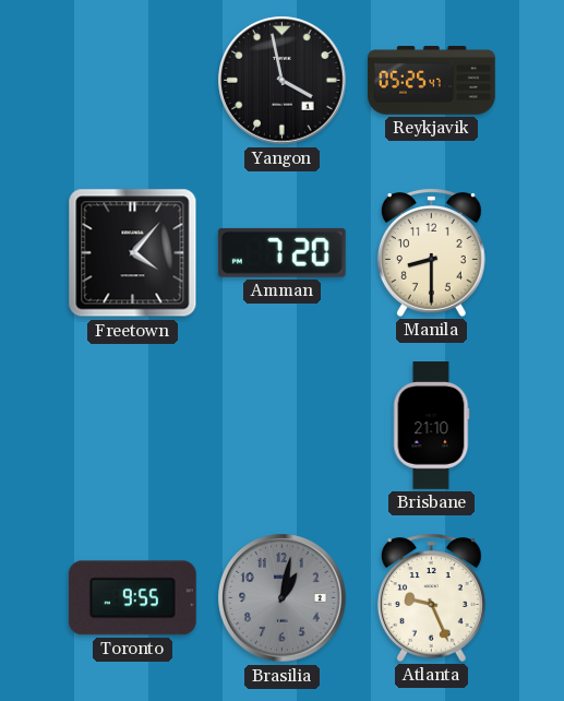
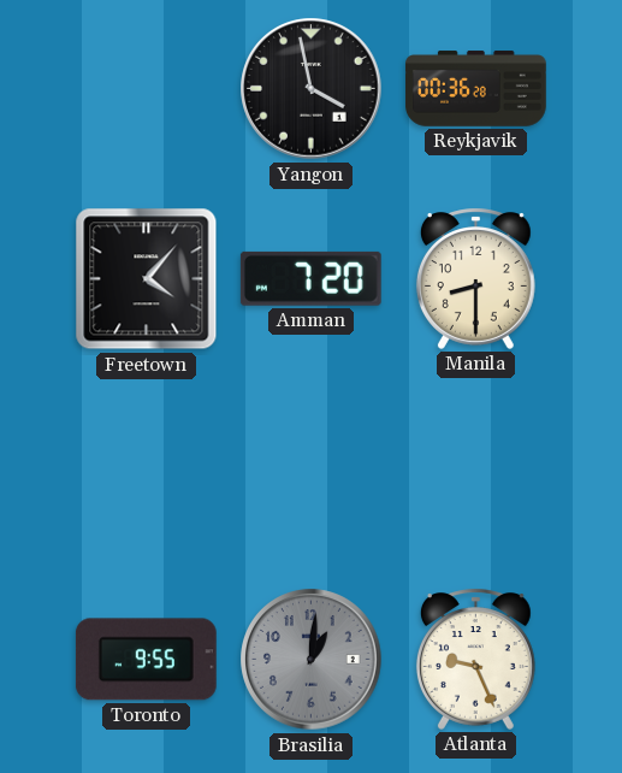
Reykjavik: 05:25 -> 00:36 (476, 89)
Brisbane: 21:10 -> none (431, 426)
Brasilia: 1:02 -> 1:01 (312, 660)
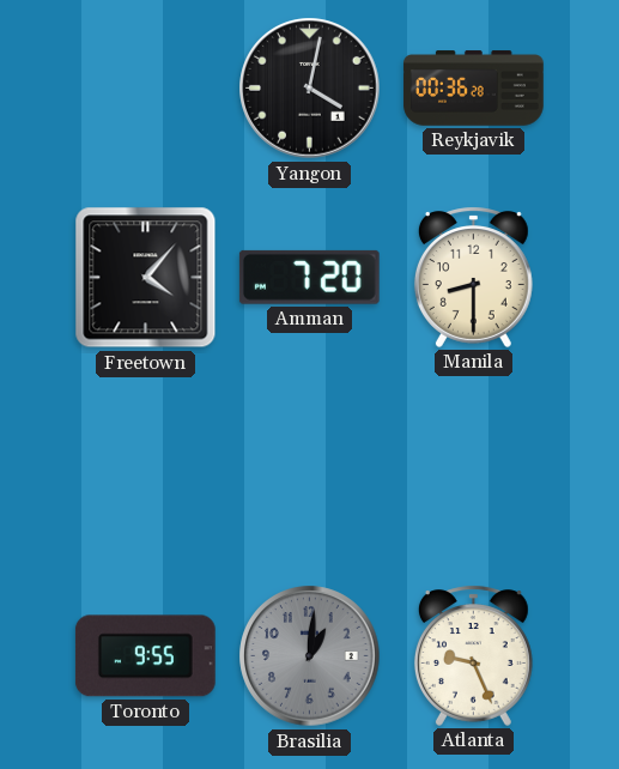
Yangon: 3:58 -> 4:02 (310, 89)
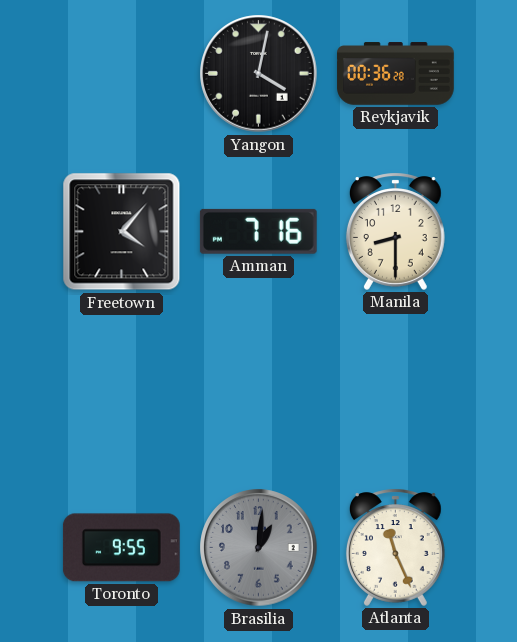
Amman: 7:20 -> 7:16 (258, 231)
Atlanta: 9:26 -> 11:26 (395, 547)
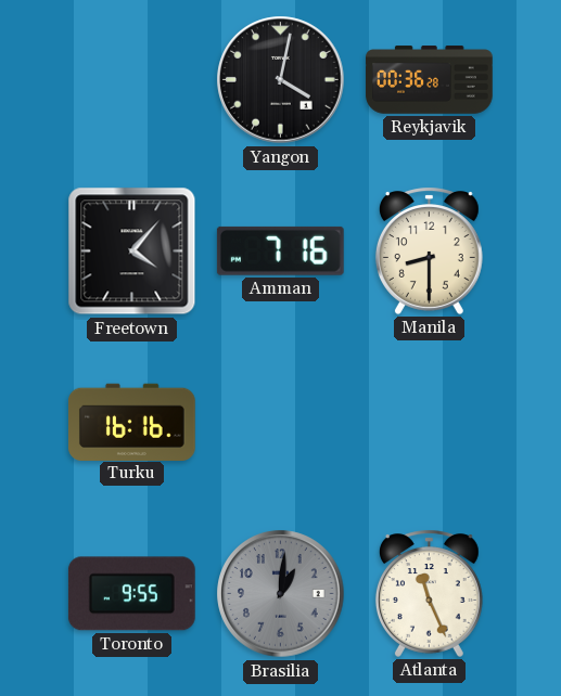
Turku: none -> 16:16 (131, 422)
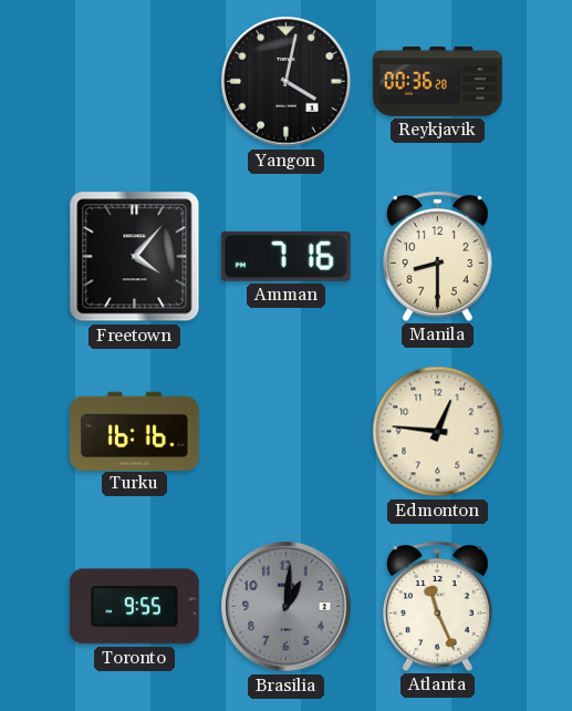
Edmonton: none -> 12:46 (438, 432)
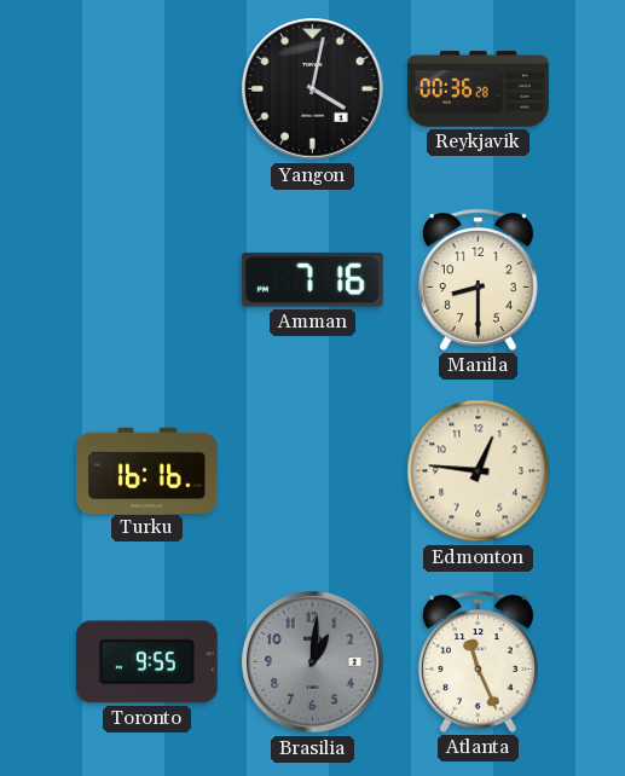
Freetown: 4:07 -> none (135, 257)
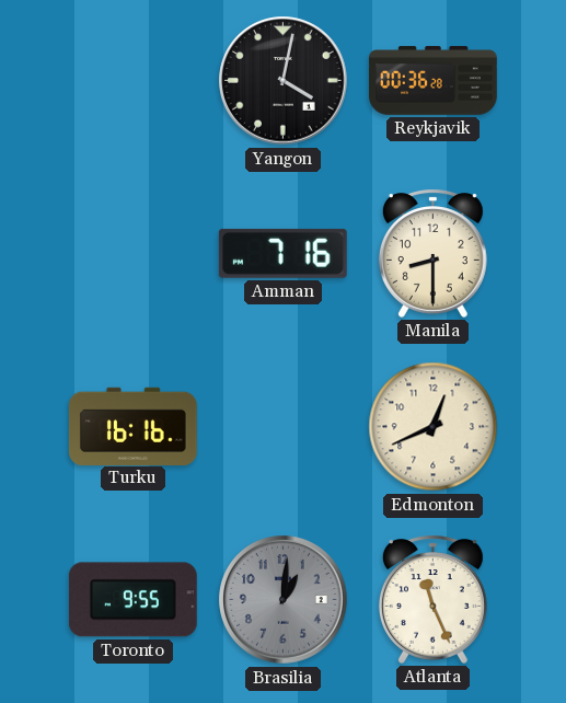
Edmonton: 12:46 -> 12:41 (434, 427)
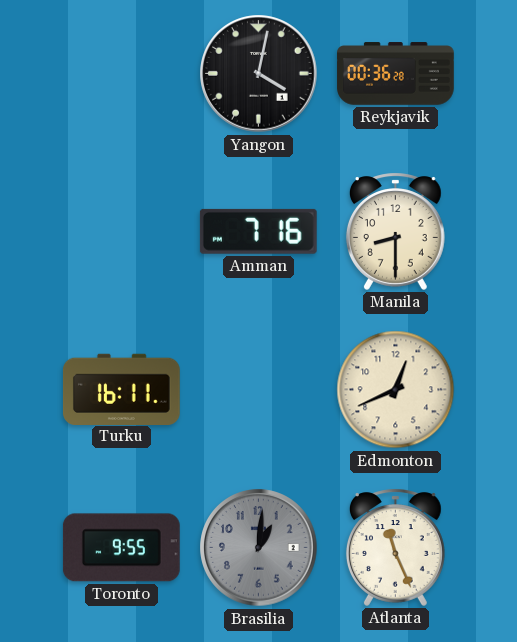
Turku: 16:16 -> 16:11 (121, 389)
